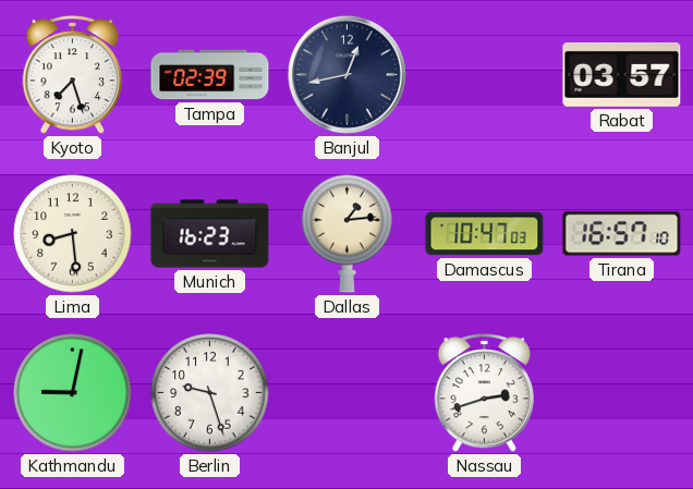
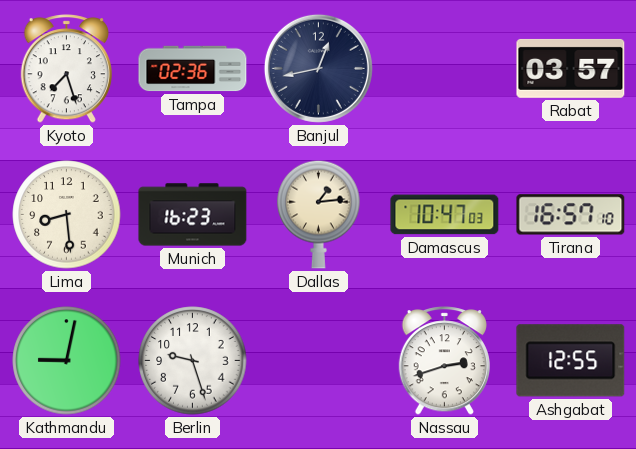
Tampa: 02:39 -> 02:36 (193, 69)
Ashgabat: none -> 12:55 (571, 361)
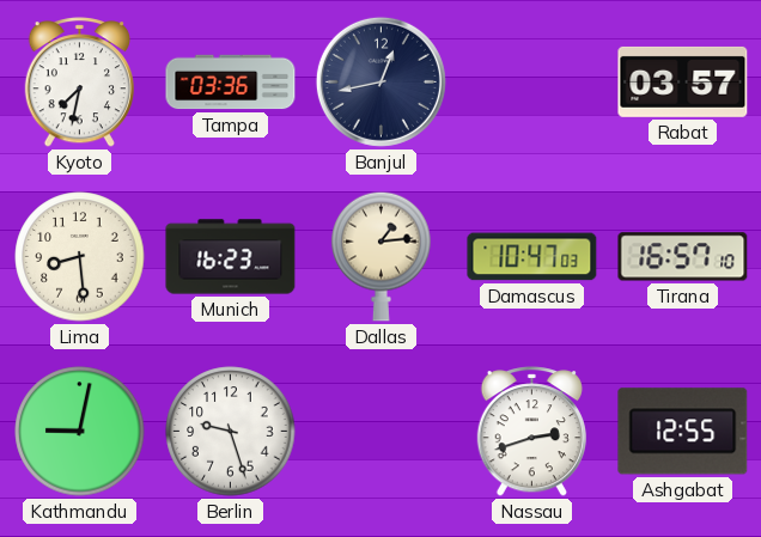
Kyoto: 7:27 -> 7:32 (79, 83)
Tampa: 02:36 -> 03:36 (231, 83)
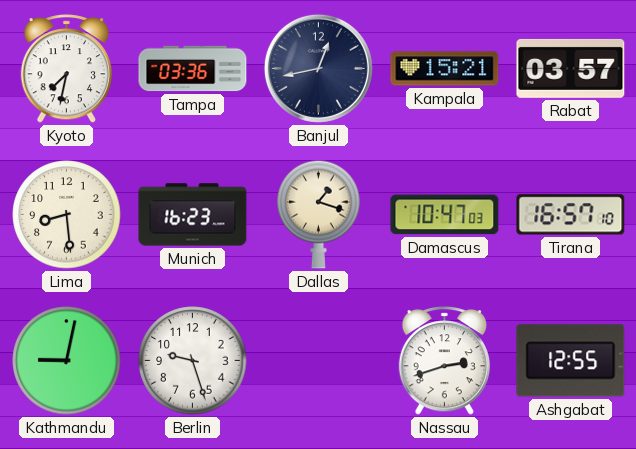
Kampala: none -> 15:21 (445, 69)
Dallas: 1:14 -> 1:18 (319, 214)
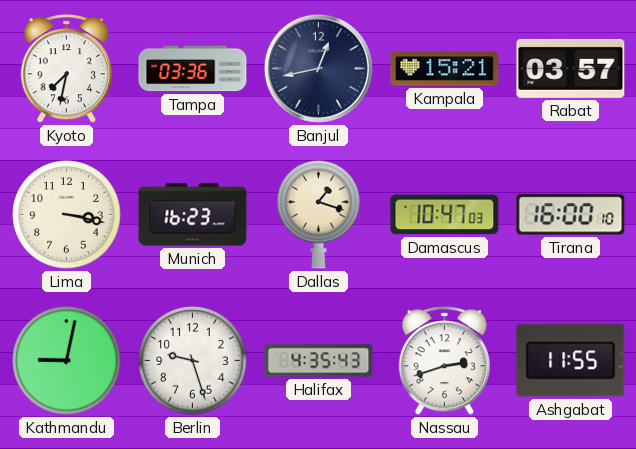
Lima: 8:29 -> 3:17 (67, 215)
Tirana: 16:57 -> 16:00 (571, 215)
Halifax: none -> 4:35 (319, 361)
Ashgabat: 12:55 -> 11:55 (571, 361)
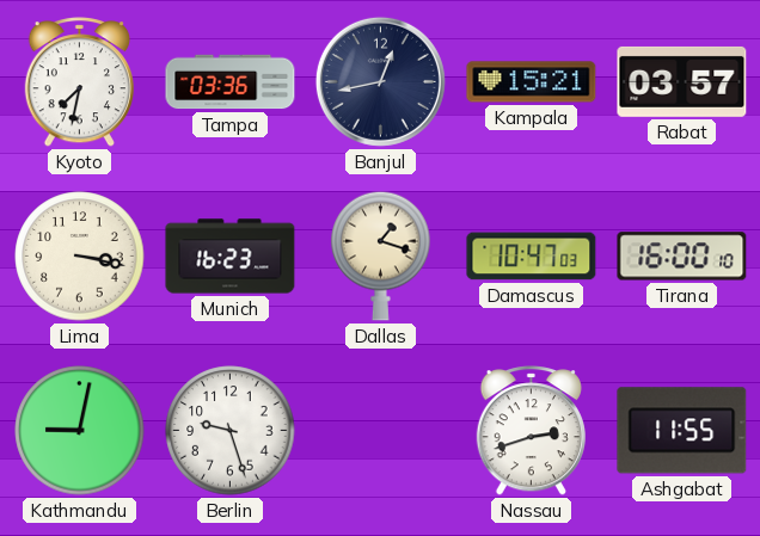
Halifax: 4:35 -> none (319, 361)
